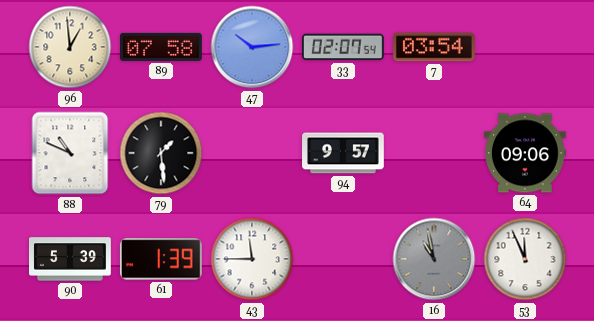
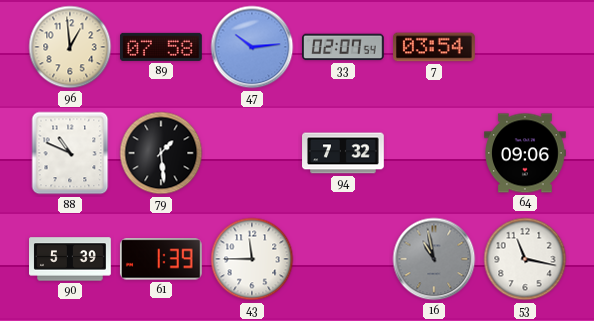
94: 9:57 -> 7:32 (343, 153)
53: 11:56 -> 11:17 (525, 259)
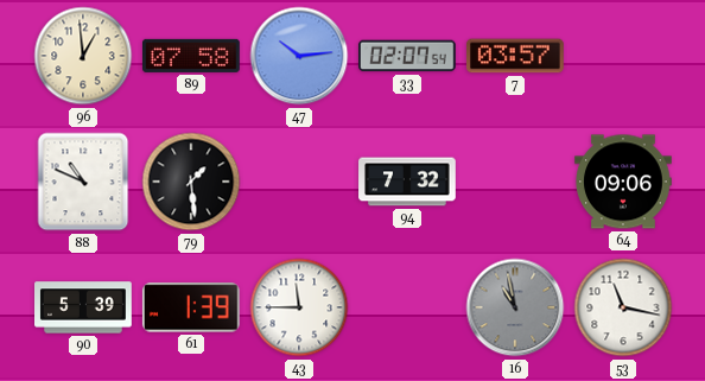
7: 03:54 -> 03:57 (516, 56)
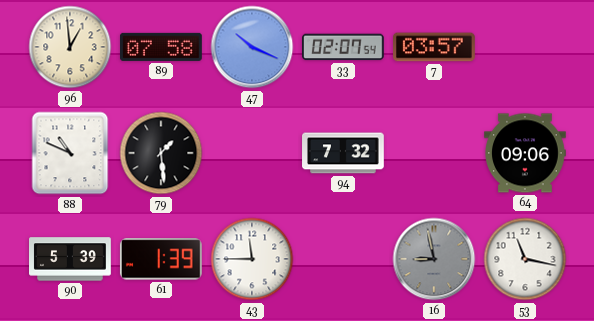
47: 10:14 -> 10:19 (252, 47)
16: 10:58 -> 8:58 (434, 259)
